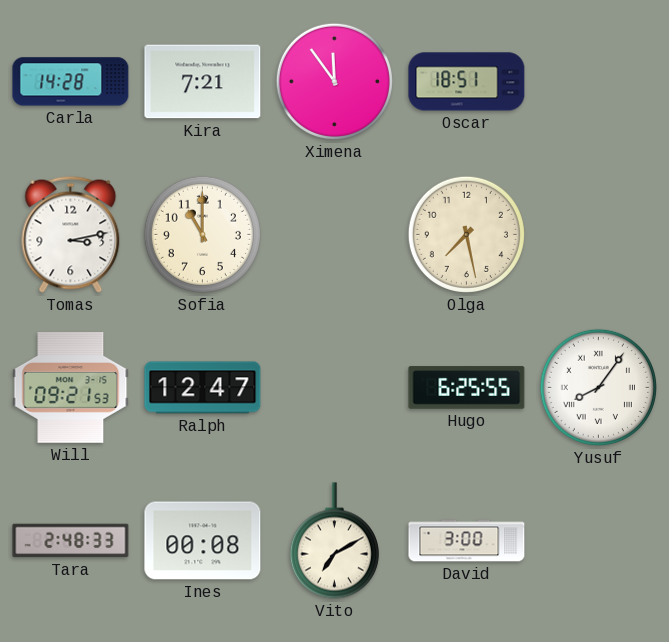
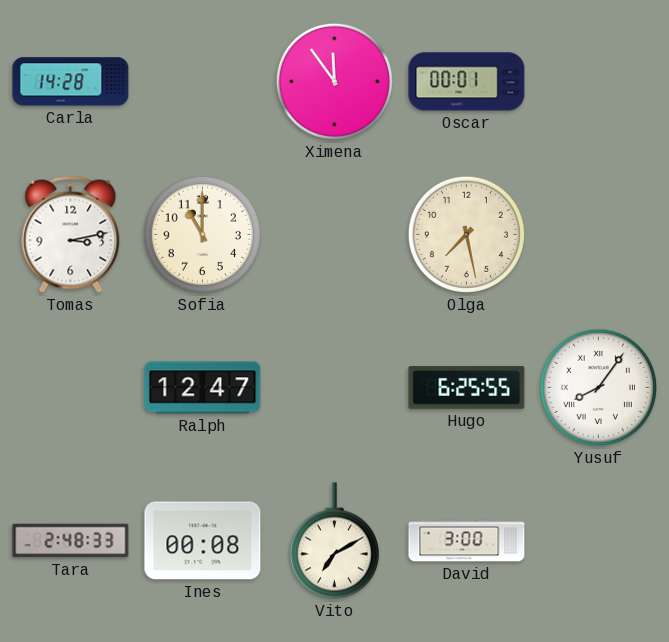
Kira: 7:21 -> none (203, 82)
Oscar: 18:51 -> 00:01 (467, 82)
Will: 09:21 -> none (71, 388)
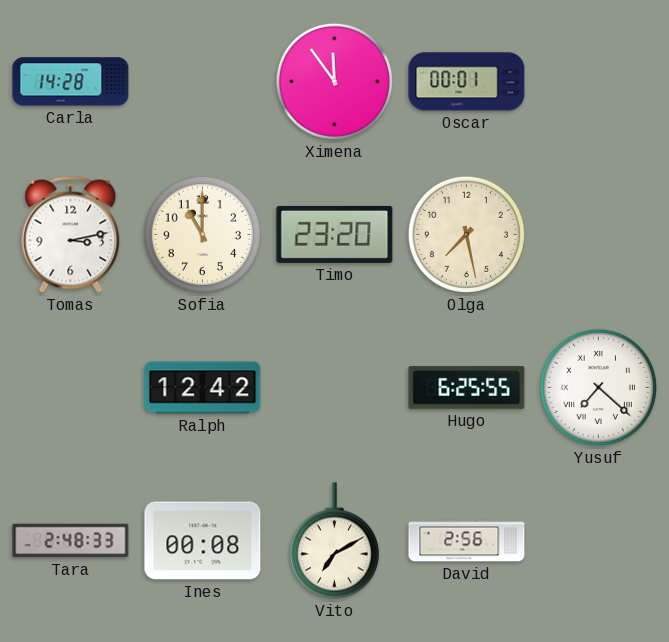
Timo: none -> 23:20 (335, 234)
Ralph: 12:47 -> 12:42 (203, 388)
Yusuf: 8:06 -> 7:22 (598, 387)
David: 3:00 -> 2:56 (467, 541)
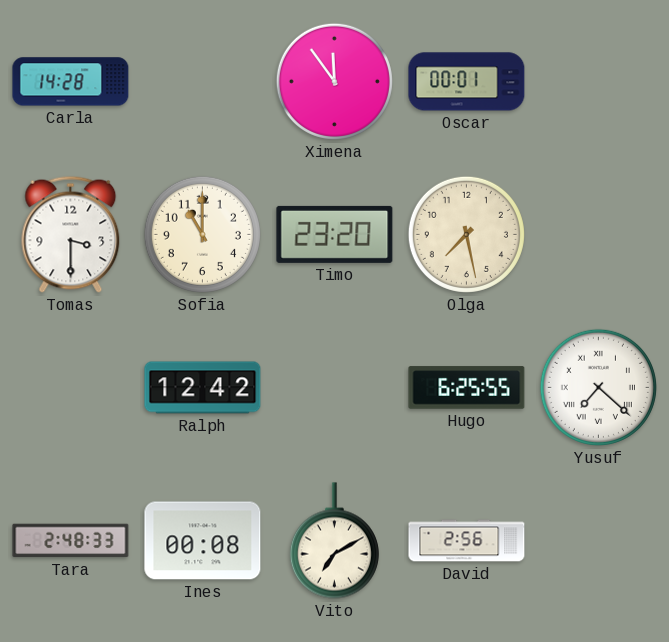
Tomas: 3:13 -> 3:30 (71, 234)
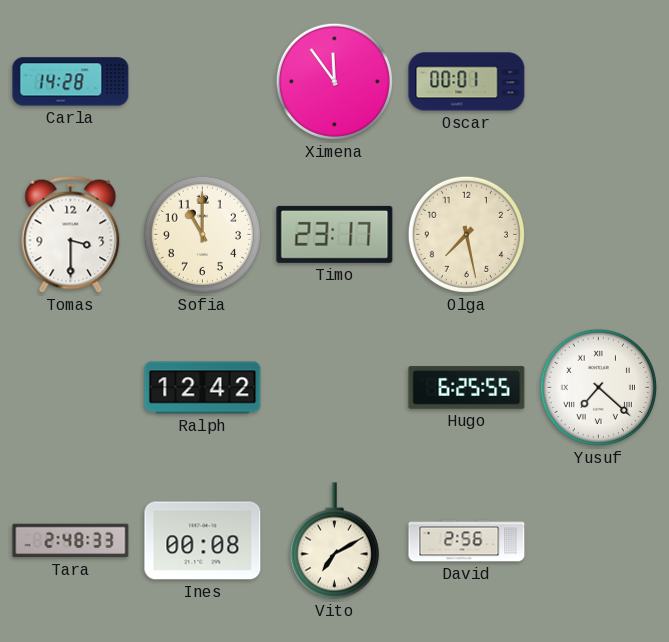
Timo: 23:20 -> 23:17 (335, 234)
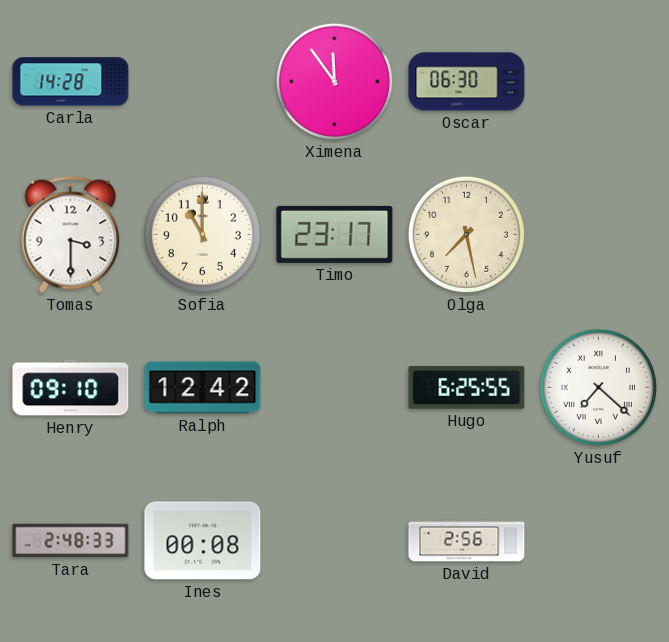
Oscar: 00:01 -> 06:30 (467, 82)
Henry: none -> 09:10 (71, 388)
Vito: 7:10 -> none (334, 541)
